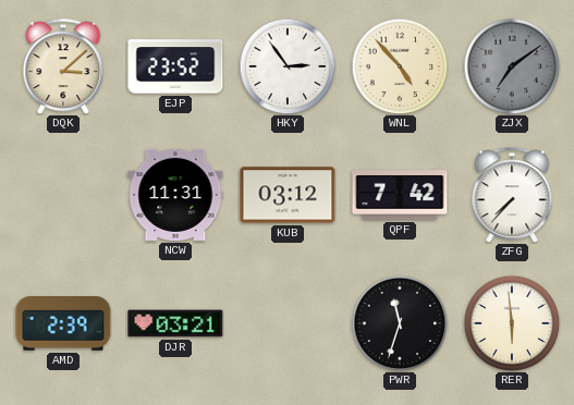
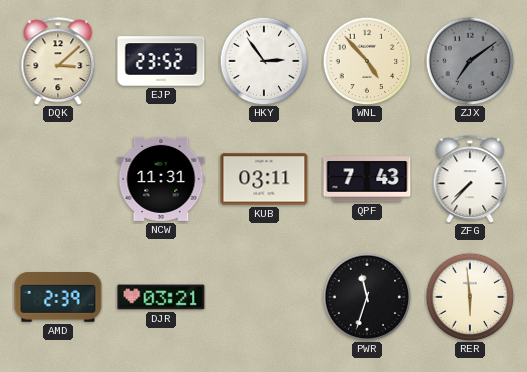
KUB: 03:12 -> 03:11 (264, 179)
QPF: 7:42 -> 7:43 (367, 179)
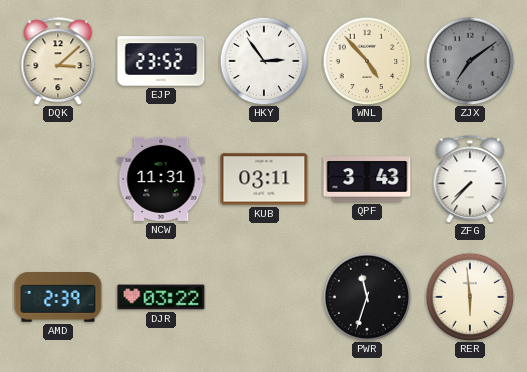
QPF: 7:43 -> 3:43 (367, 179)
DJR: 03:21 -> 03:22 (161, 297)
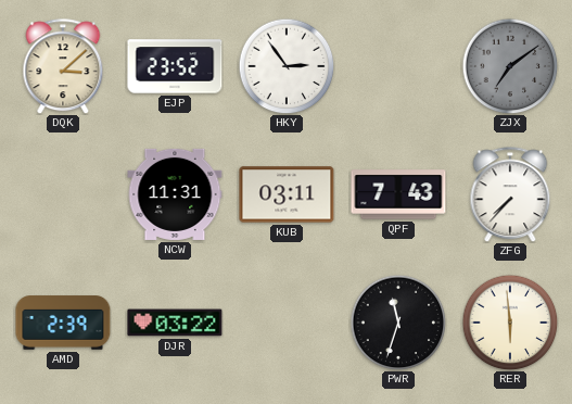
WNL: 4:53 -> none (367, 61)
QPF: 3:43 -> 7:43 (398, 194)
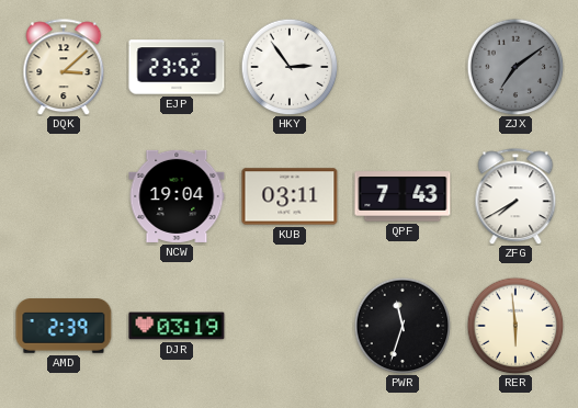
NCW: 11:31 -> 19:04 (177, 196)
ZFG: 7:37 -> 7:40 (515, 196)
DJR: 03:22 -> 03:19 (177, 326)
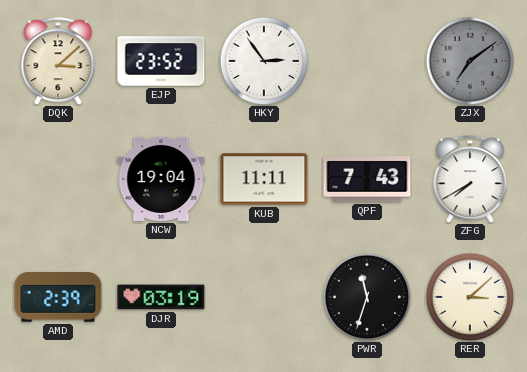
KUB: 03:11 -> 11:11 (264, 179)
RER: 5:59 -> 3:08 (470, 297)
